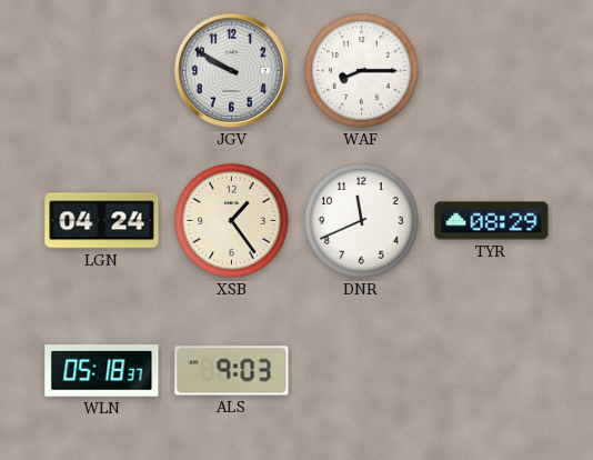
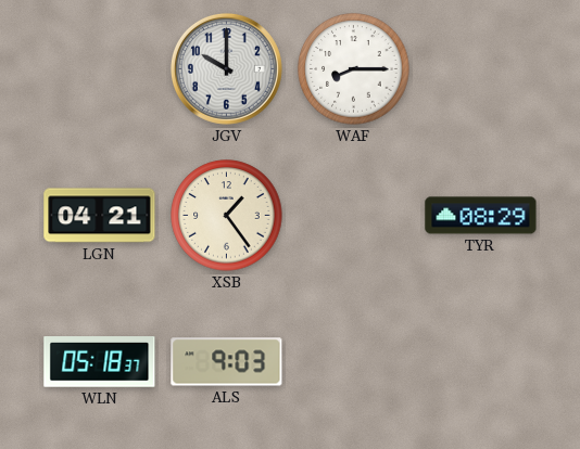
JGV: 9:50 -> 10:00 (226, 68)
LGN: 04:24 -> 04:21 (100, 216)
DNR: 11:41 -> none (362, 221)
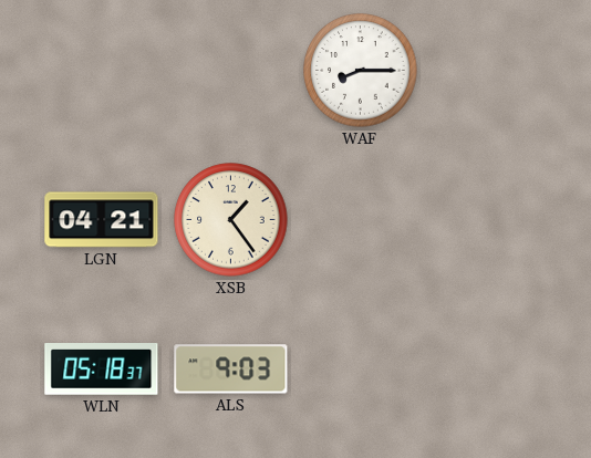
JGV: 10:00 -> none (226, 68)
TYR: 08:29 -> none (481, 216)
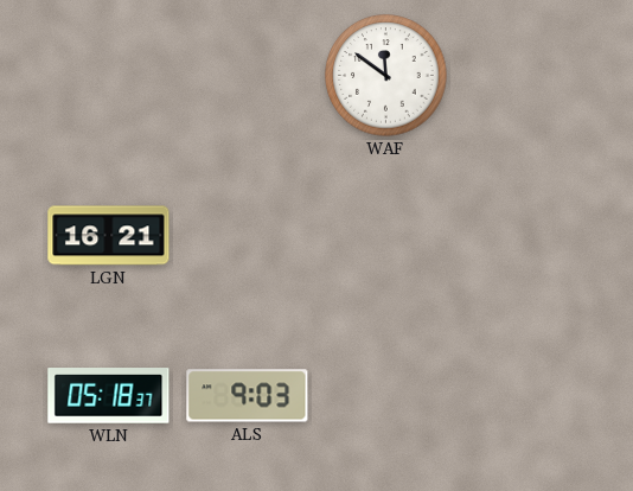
WAF: 8:15 -> 11:51 (386, 76)
LGN: 04:21 -> 16:21 (109, 236)
XSB: 1:24 -> none (231, 220)
